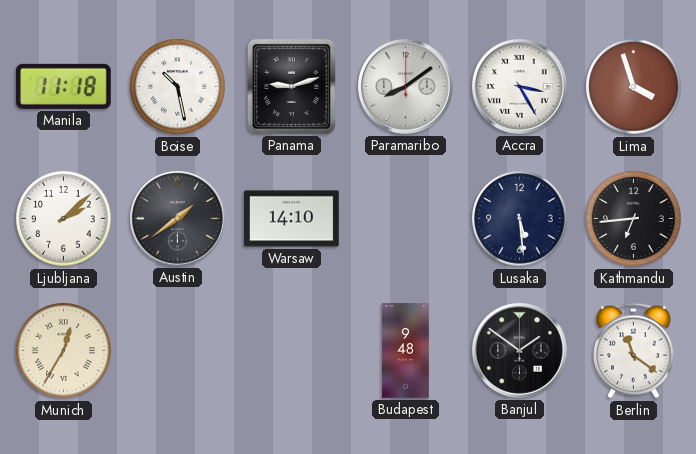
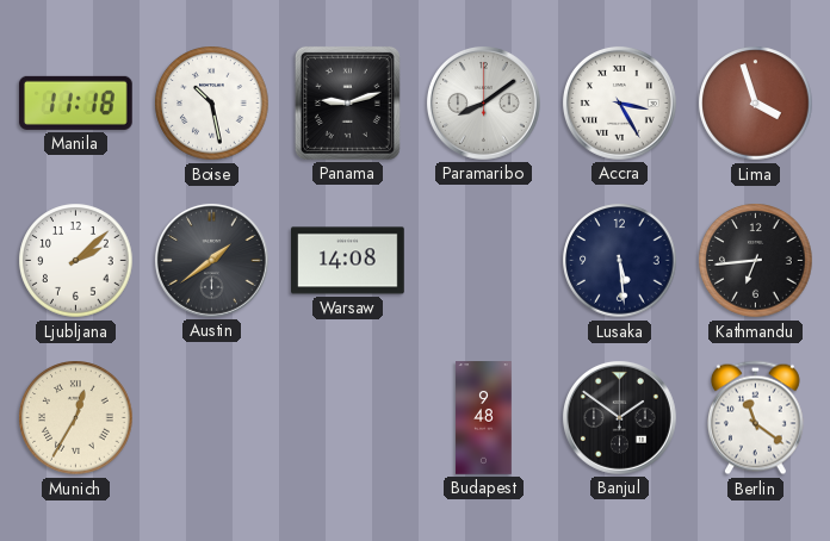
Warsaw: 14:10 -> 14:08 (348, 261)
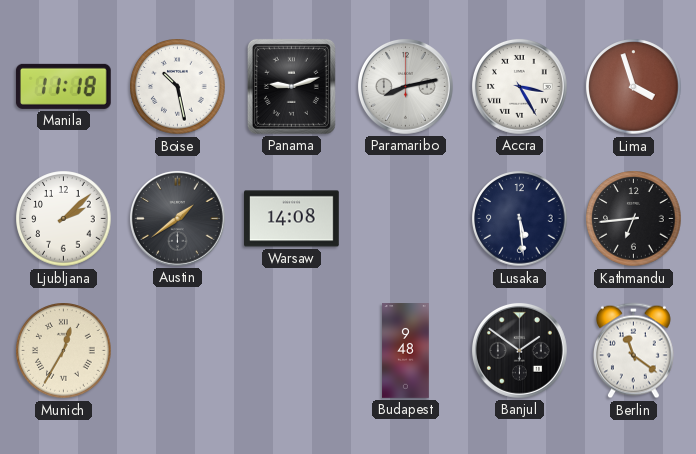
Paramaribo: 8:09 -> 8:13 (405, 86)
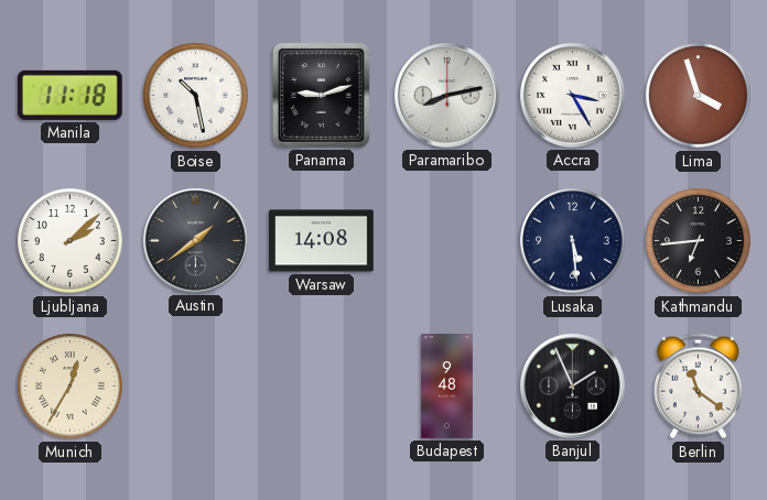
Banjul: 1:51 -> 1:56 (572, 385)
